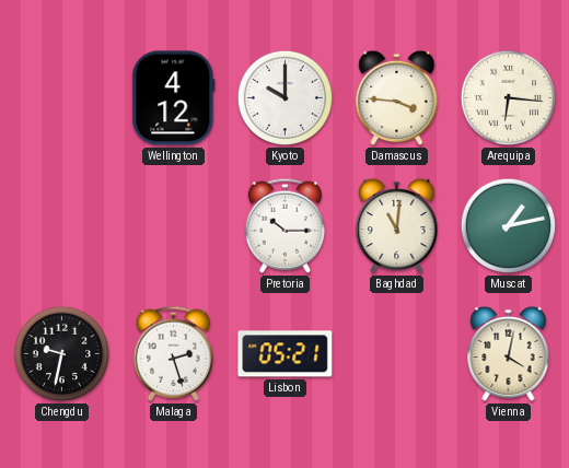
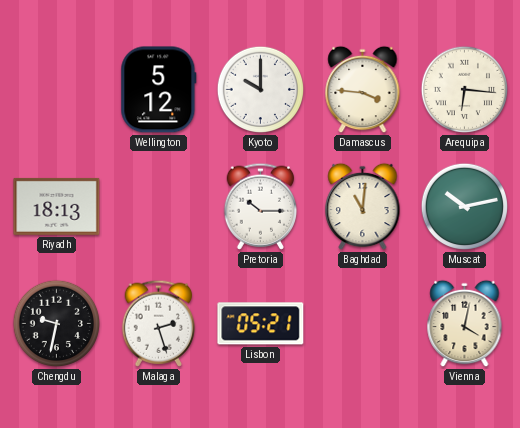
Wellington: 4:12 -> 5:12 (159, 90)
Riyadh: none -> 18:13 (57, 206)
Muscat: 1:13 -> 10:13 (465, 207)
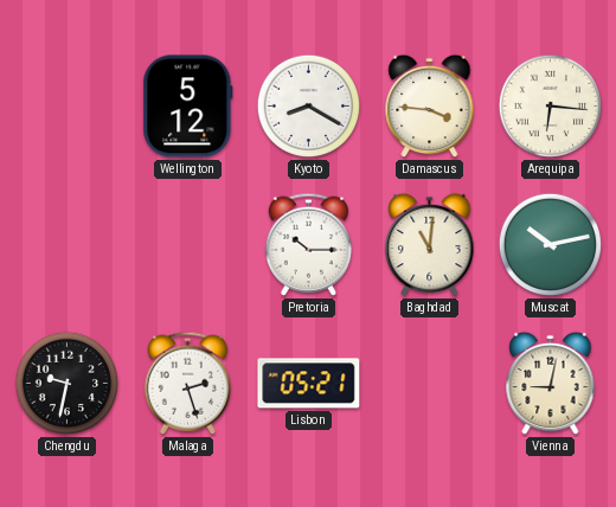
Kyoto: 10:00 -> 8:20 (309, 107)
Riyadh: 18:13 -> none (57, 206)
Vienna: 4:02 -> 9:02 (551, 384)
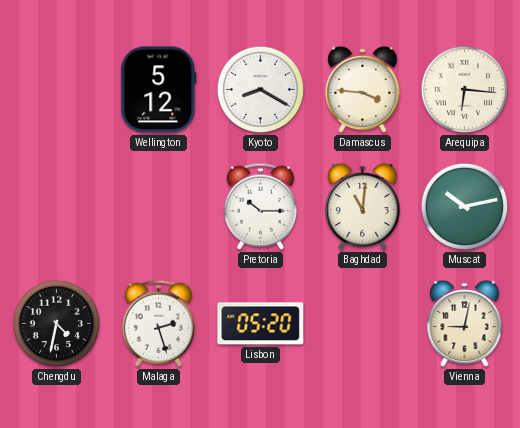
Chengdu: 9:32 -> 4:32 (57, 324)
Lisbon: 05:21 -> 05:20 (261, 324)
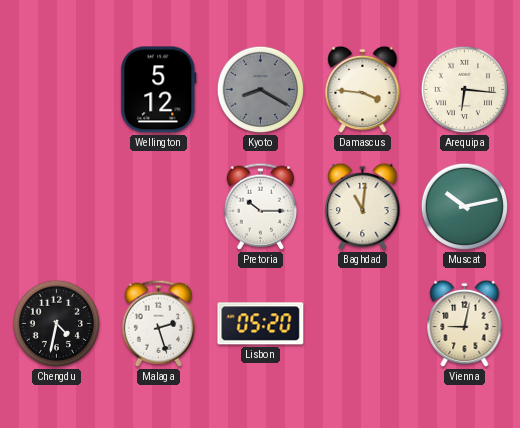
Kyoto dial: white -> grey (261, 90)
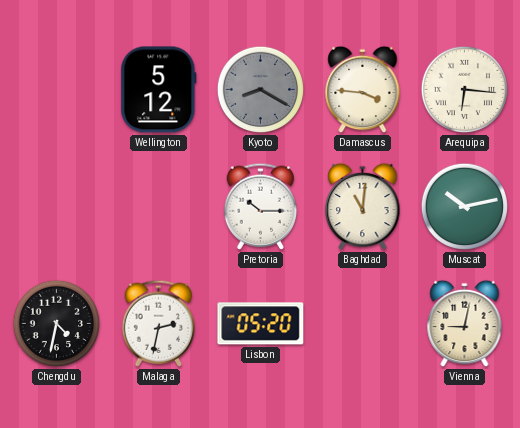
Malaga: 2:27 -> 2:32 (159, 323)
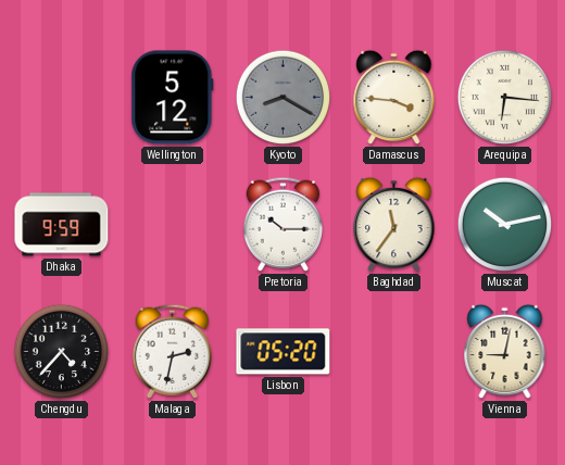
Dhaka: none -> 9:59 (62, 225)
Baghdad: 11:01 -> 11:36 (394, 225)
Chengdu: 4:32 -> 4:37 (62, 352)
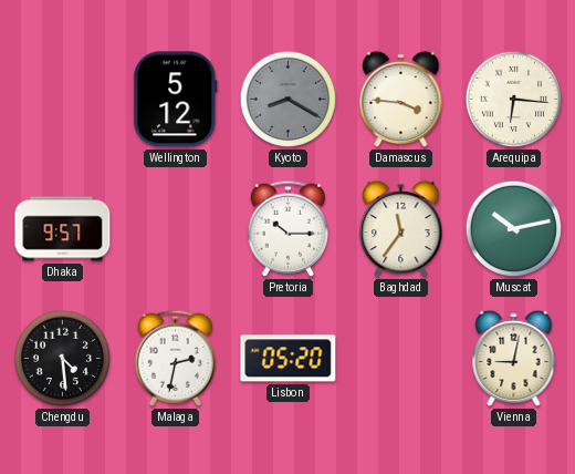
Dhaka: 9:59 -> 9:57 (63, 229)
Chengdu: 4:37 -> 4:29 (63, 359)
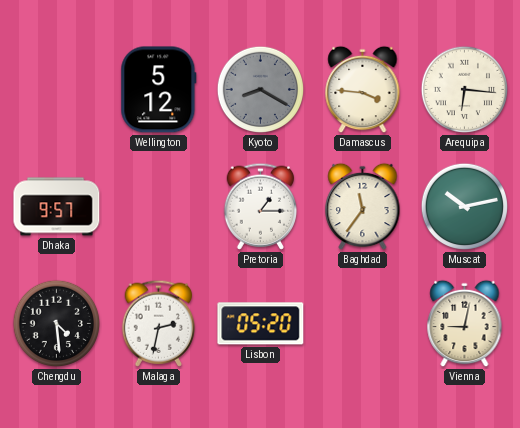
Pretoria: 10:15 -> 1:15 (261, 206)
